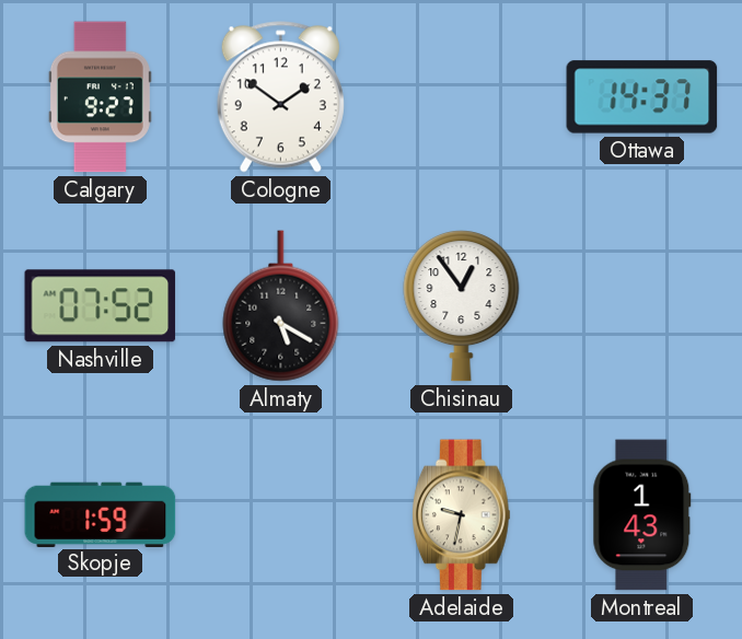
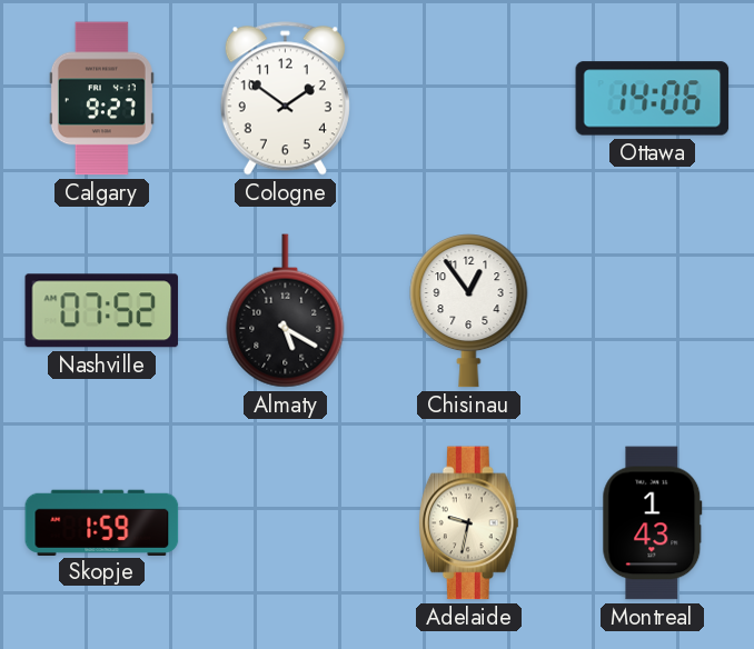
Ottawa: 14:37 -> 14:06 (653, 99)
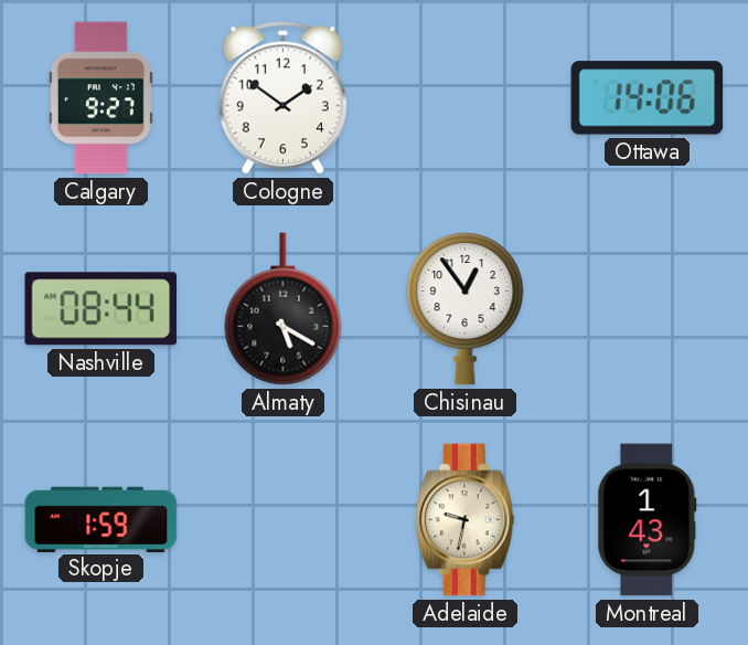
Nashville: 07:52 -> 08:44 (101, 309)
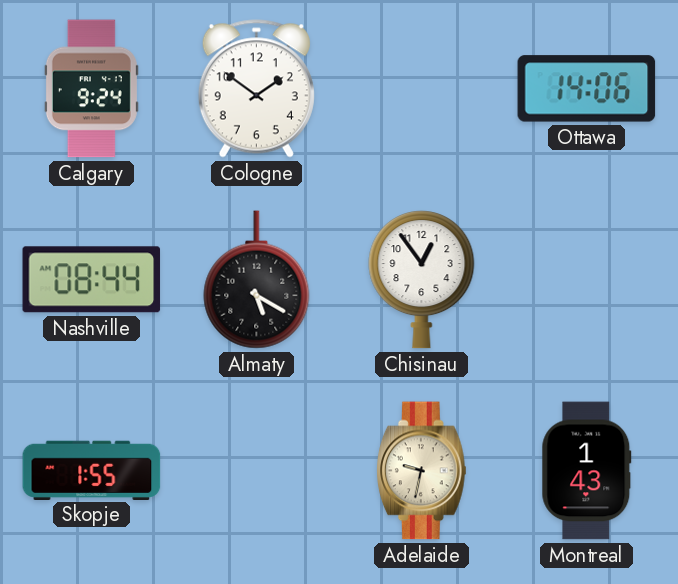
Calgary: 9:27 -> 9:24 (91, 89)
Skopje: 1:59 -> 1:55 (92, 470)
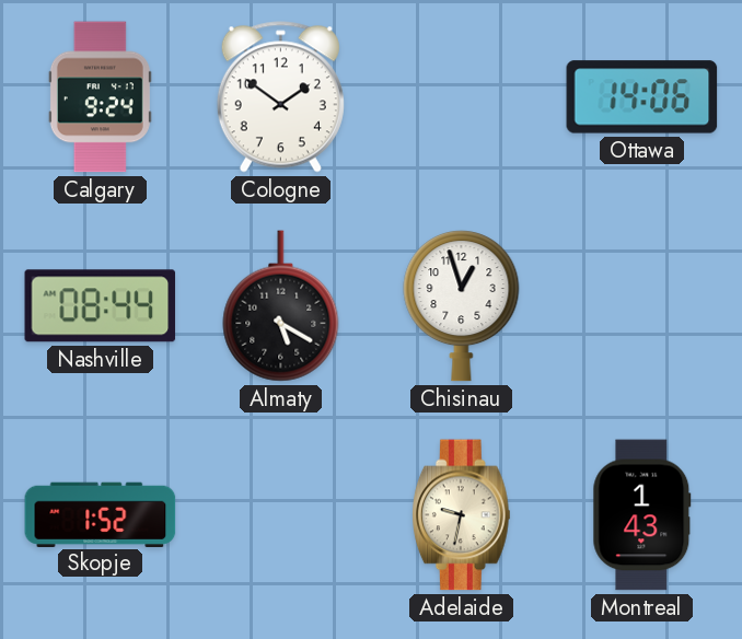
Chisinau: 12:54 -> 12:57 (462, 306)
Skopje: 1:55 -> 1:52 (101, 514)
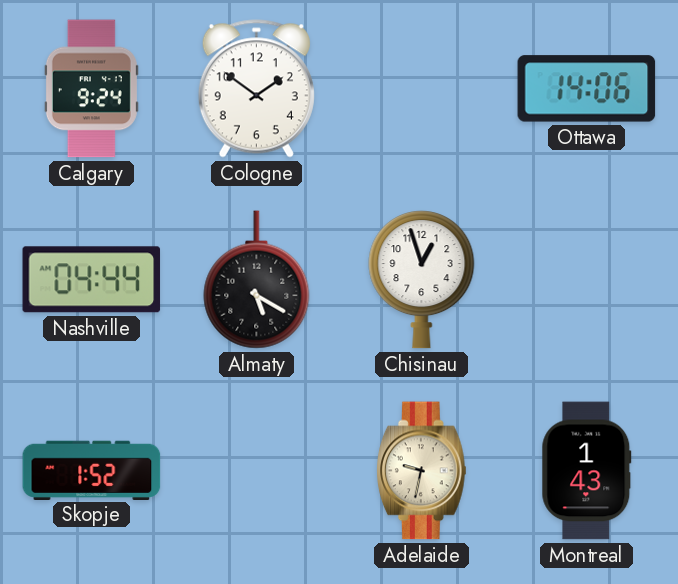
Nashville: 08:44 -> 04:44 (92, 280)
